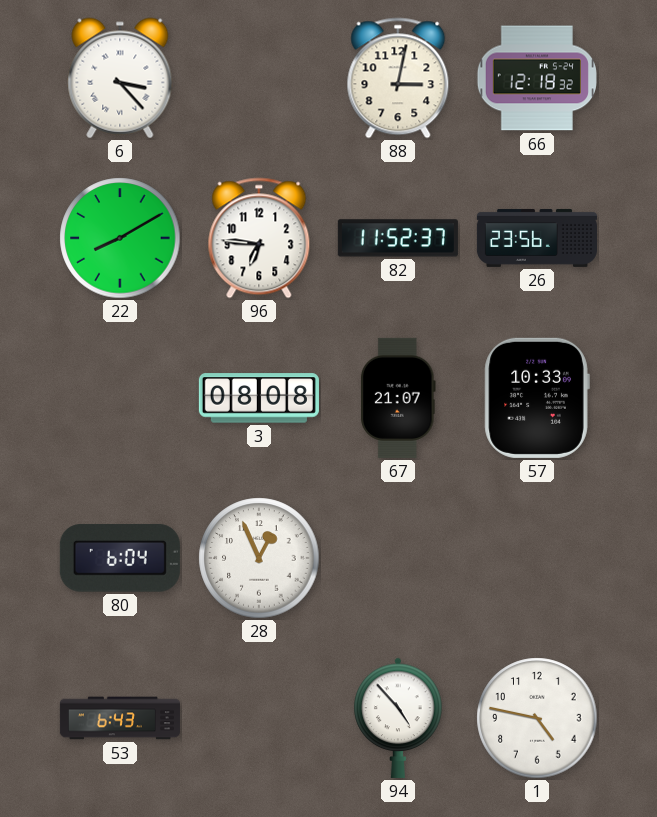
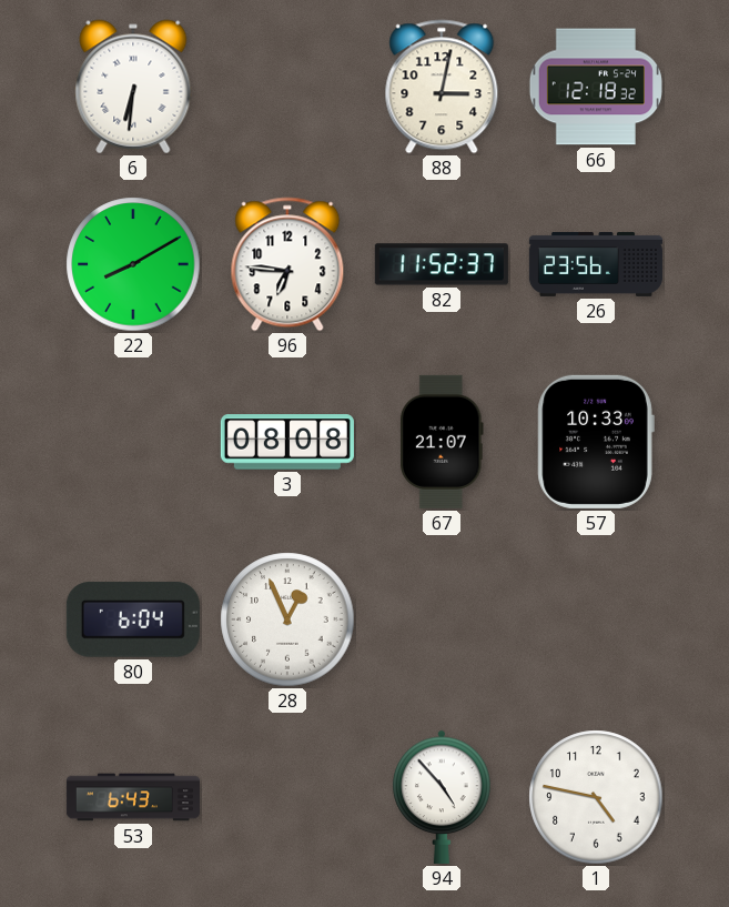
6: 3:23 -> 6:31 (133, 87)
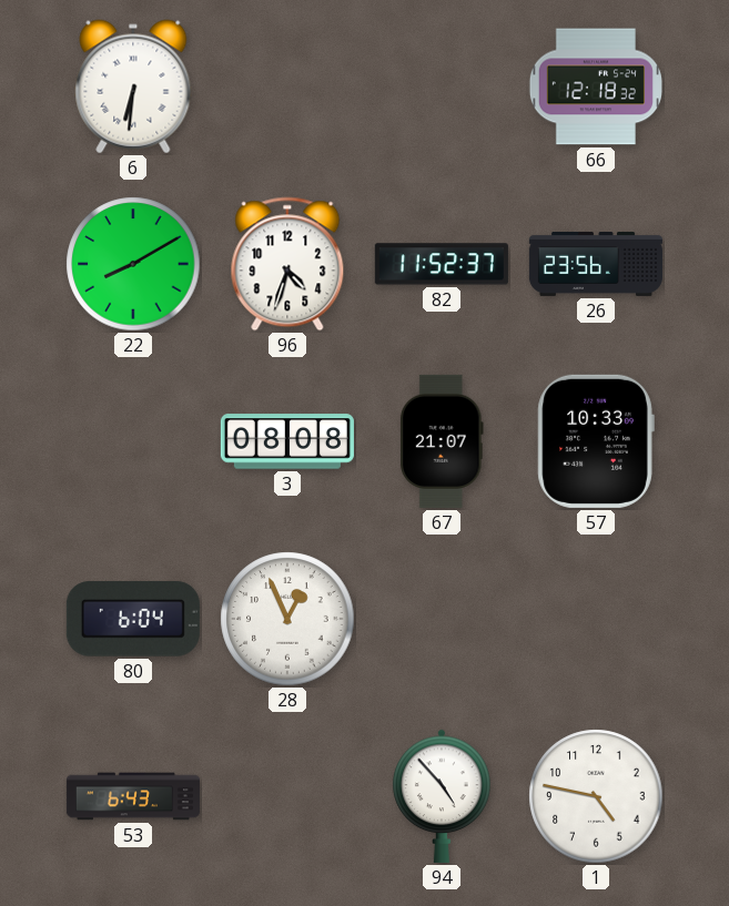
88: 3:02 -> none (442, 87)
96: 6:46 -> 4:33 (287, 264)
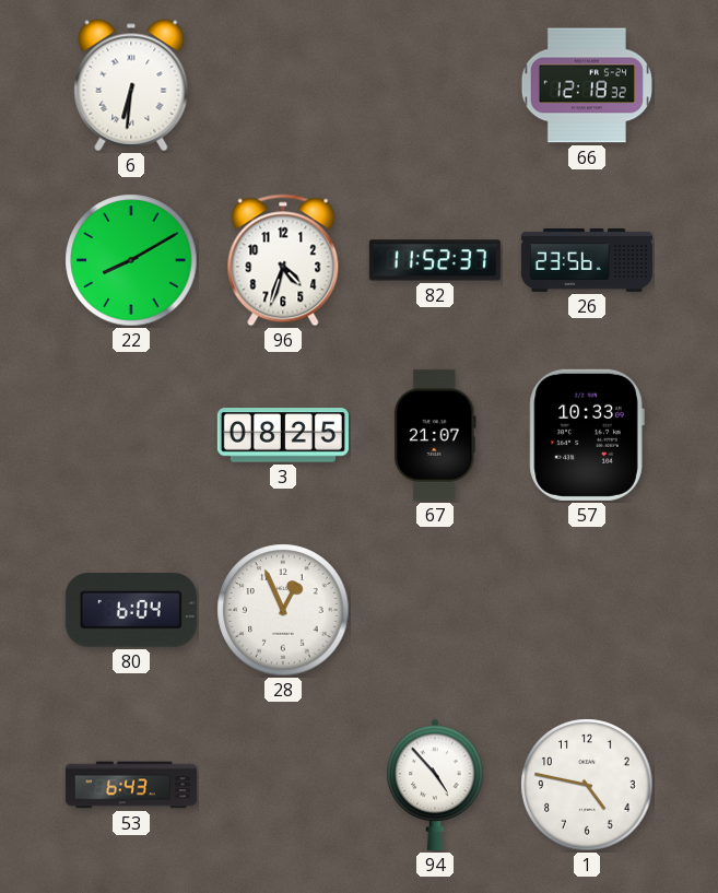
3: 08:08 -> 08:25 (283, 435)
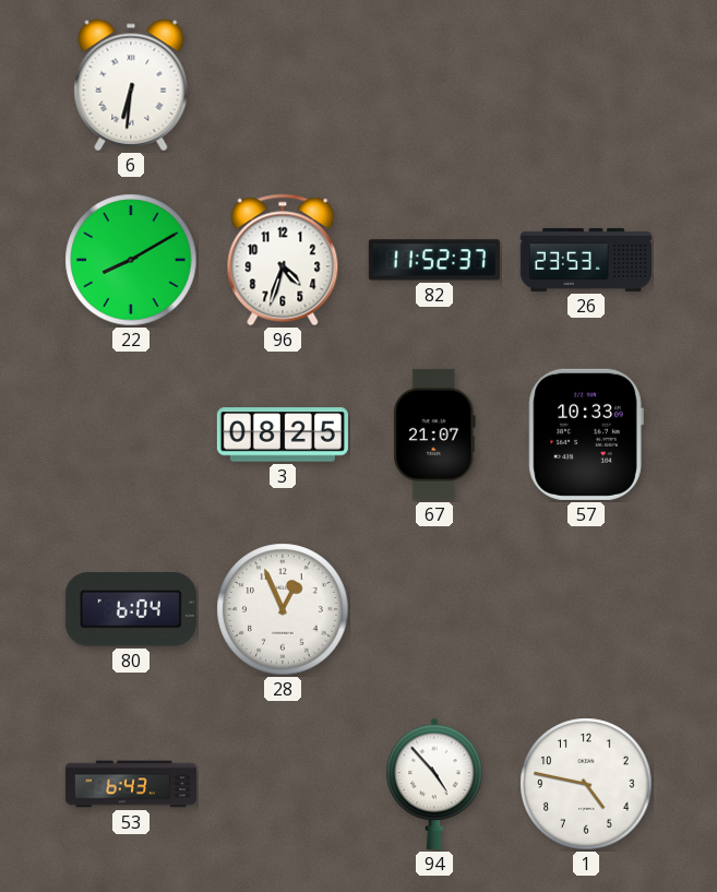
66: 12:18 -> none (587, 85)
26: 23:56 -> 23:53 (586, 260)
